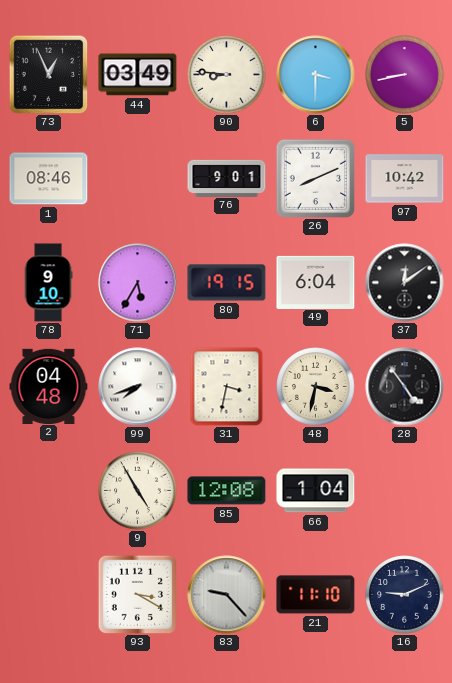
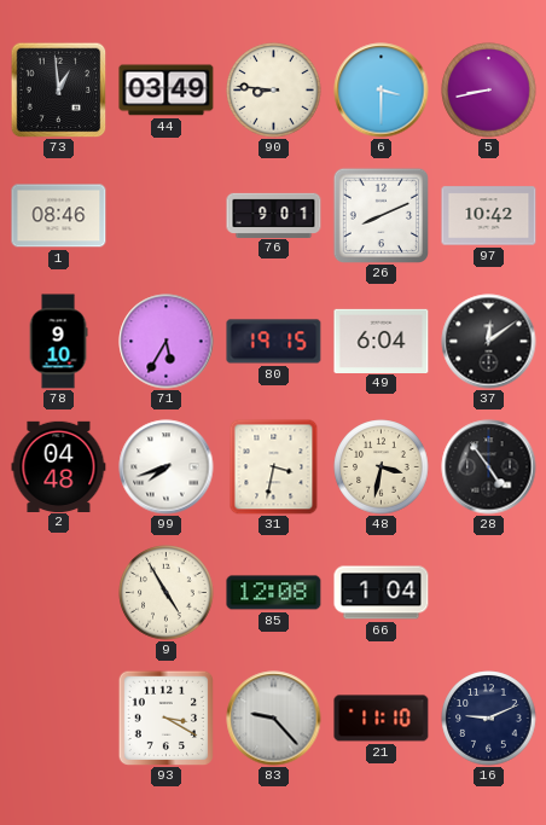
73: 12:56 -> 12:59 (58, 89)
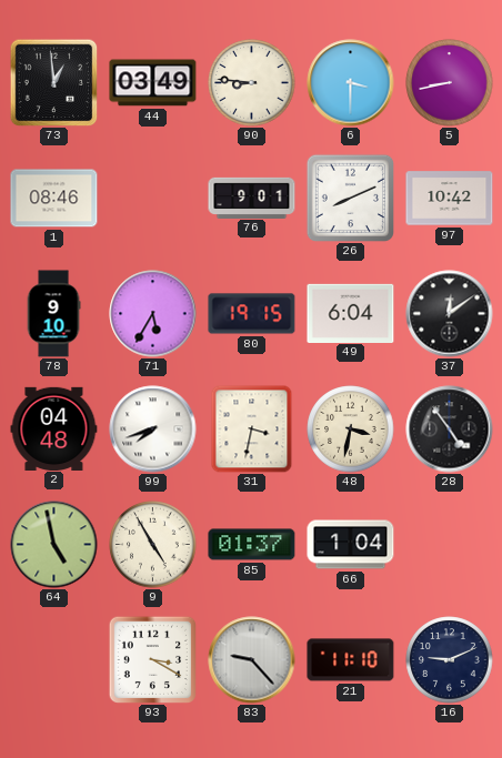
64: none -> 4:58 (54, 545)
85: 12:08 -> 01:37 (252, 545)
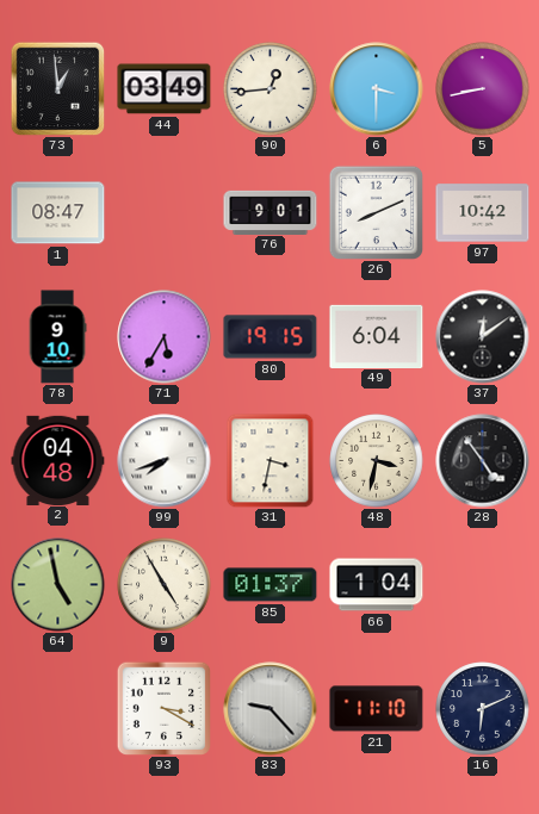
90: 8:46 -> 12:44 (271, 89)
1: 08:46 -> 08:47 (58, 213)
16: 9:11 -> 6:11 (483, 709)
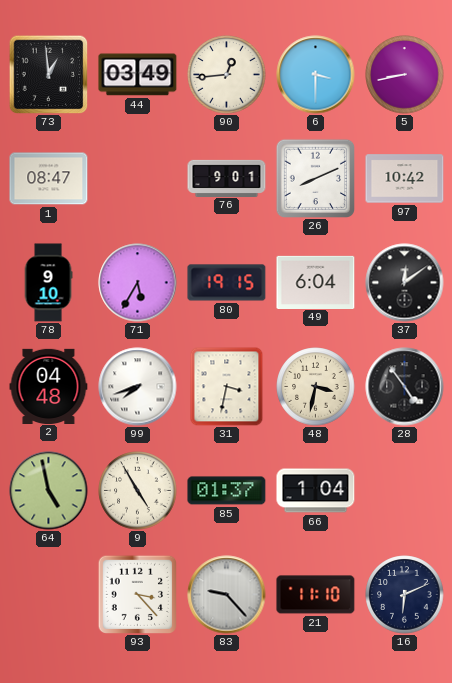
93: 3:20 -> 3:23 (137, 594)
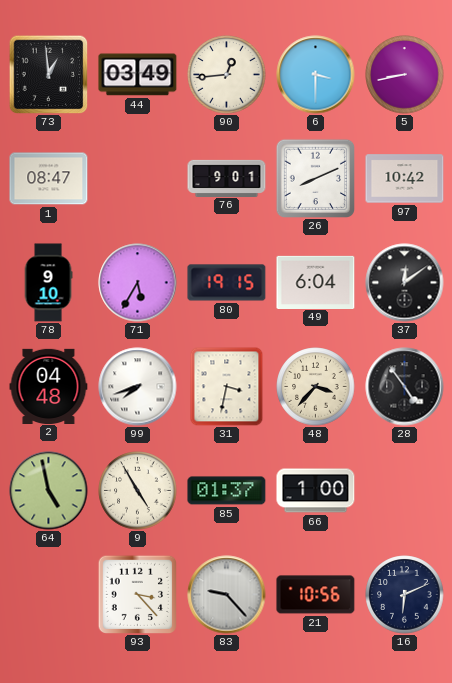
48: 3:32 -> 3:37 (316, 387)
66: 1:04 -> 1:00 (316, 491)
21: 11:10 -> 10:56 (316, 595)
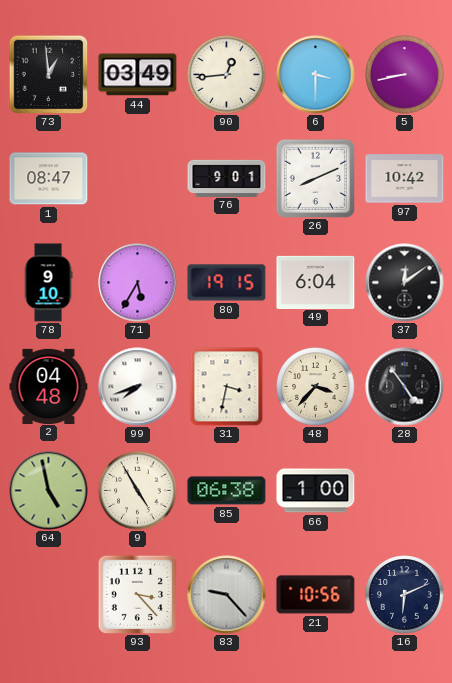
85: 01:37 -> 06:38 (227, 491)
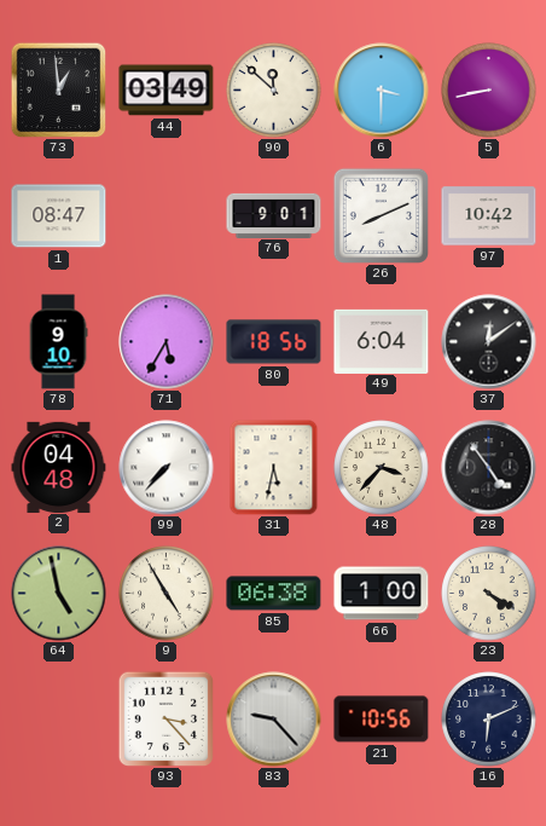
90: 12:44 -> 11:52 (274, 91)
80: 19:15 -> 18:56 (274, 342)
99: 7:42 -> 7:37 (167, 468)
31: 3:32 -> 5:32 (274, 468)
23: none -> 4:20 (489, 594)
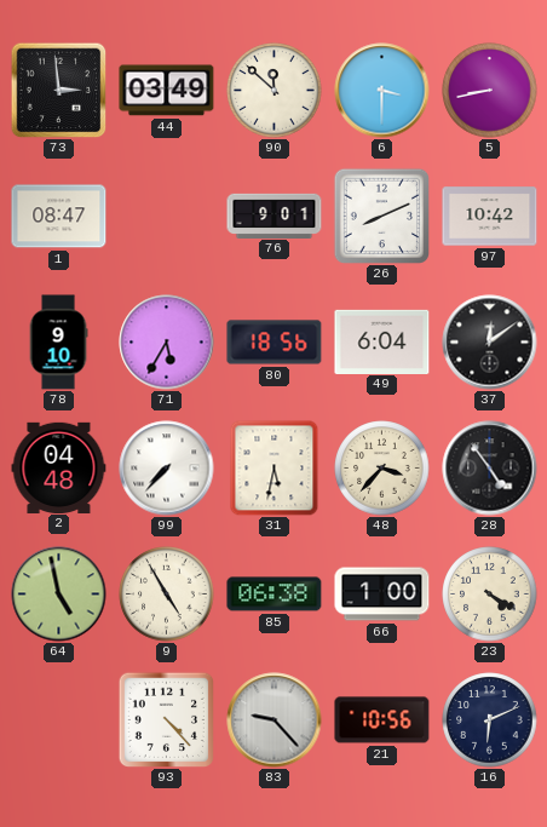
73: 12:59 -> 2:59 (58, 90)
93: 3:23 -> 4:23 (166, 719)
